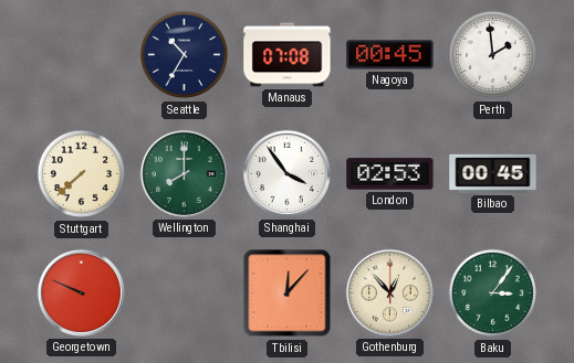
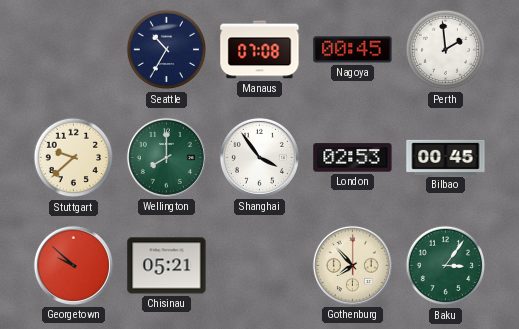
Stuttgart: 7:38 -> 9:38 (74, 158)
Georgetown: 9:49 -> 9:52 (73, 265)
Chisinau: none -> 05:21 (167, 266)
Tbilisi: 12:07 -> none (288, 293)
Gothenburg: 12:53 -> 7:53 (352, 265)
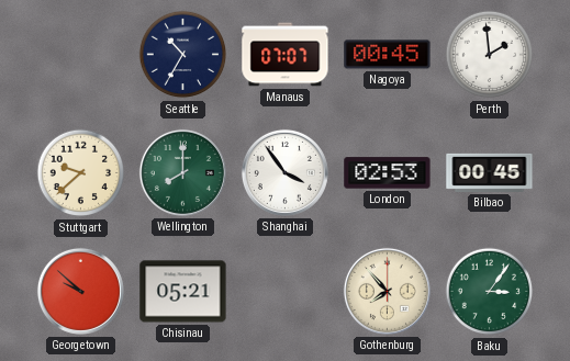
Manaus: 07:08 -> 07:07 (286, 55)
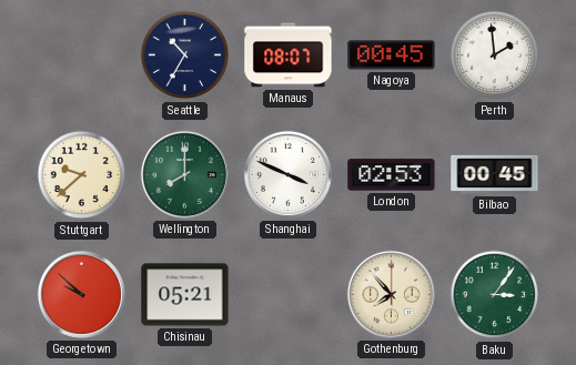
Manaus: 07:07 -> 08:07 (289, 55)
Shanghai: 3:54 -> 3:49 (287, 174)
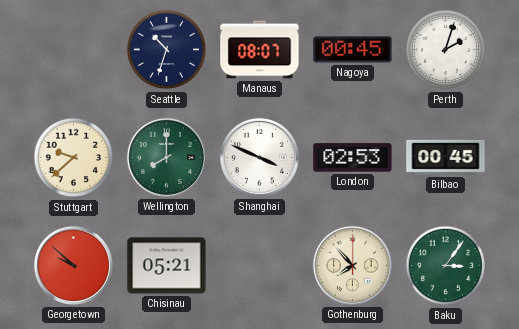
Seattle: 10:35 -> 10:33 (167, 50)
Perth: 1:59 -> 2:03 (446, 50)
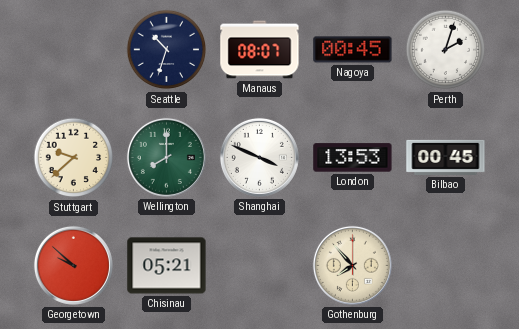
London: 02:53 -> 13:53 (353, 158)
Baku: 3:06 -> none (446, 266)
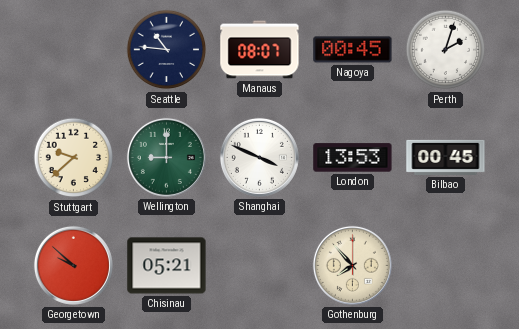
Seattle: 10:33 -> 10:46 (167, 50)
Wellington: 8:00 -> 9:00 (166, 157)
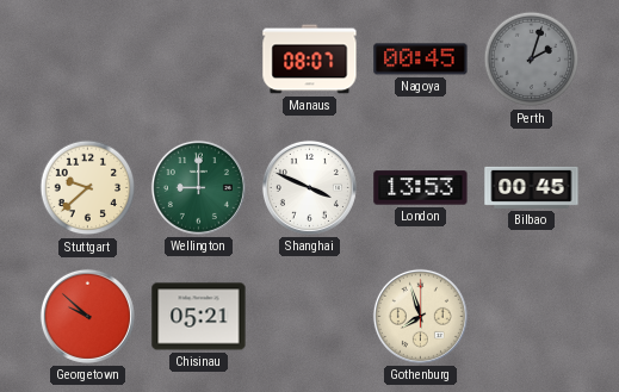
Seattle: 10:46 -> none (167, 50)
Perth dial: white -> grey (532, 60)
Gothenburg: 7:53 -> 7:57 (420, 316)
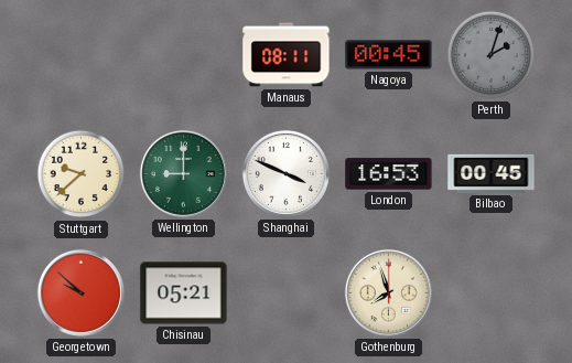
Manaus: 08:07 -> 08:11 (287, 55)
London: 13:53 -> 16:53 (389, 174)
